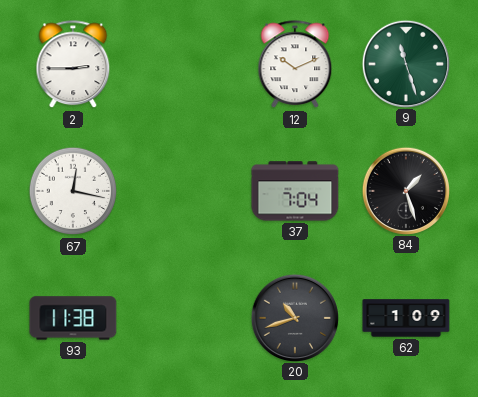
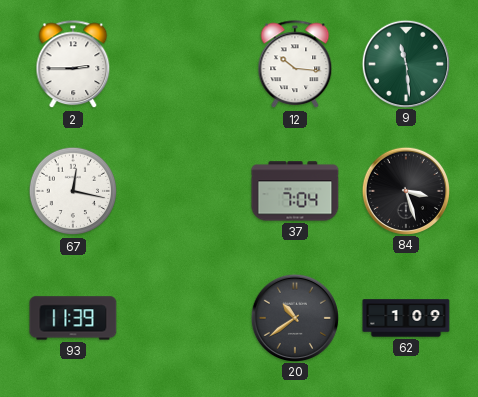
12: 10:11 -> 10:16 (295, 65)
9: 11:27 -> 11:29 (405, 63)
84: 1:27 -> 3:27 (405, 190)
93: 11:38 -> 11:39 (73, 318)
20: 10:42 -> 10:39 (294, 317)
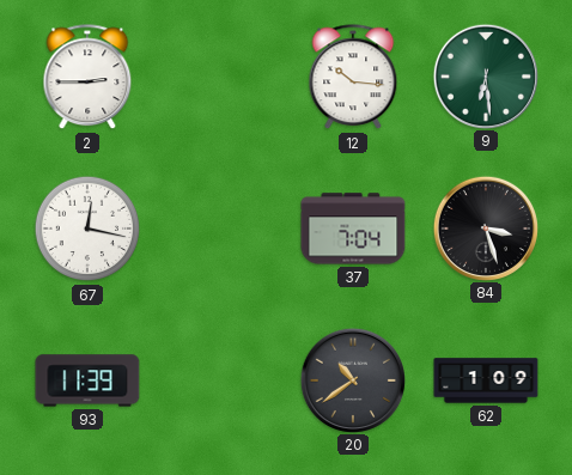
9: 11:29 -> 6:29 (485, 75)
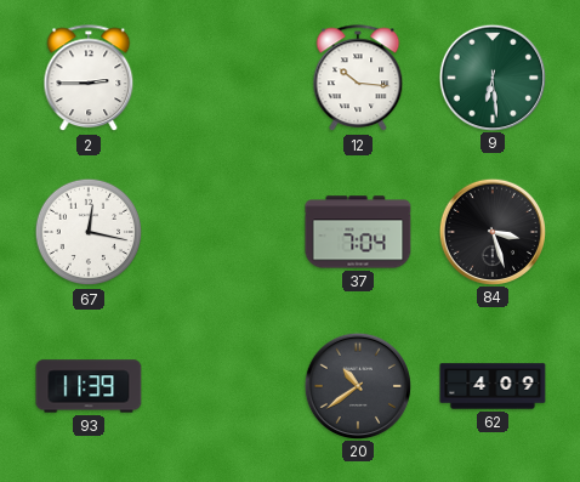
62: 1:09 -> 4:09 (493, 386)
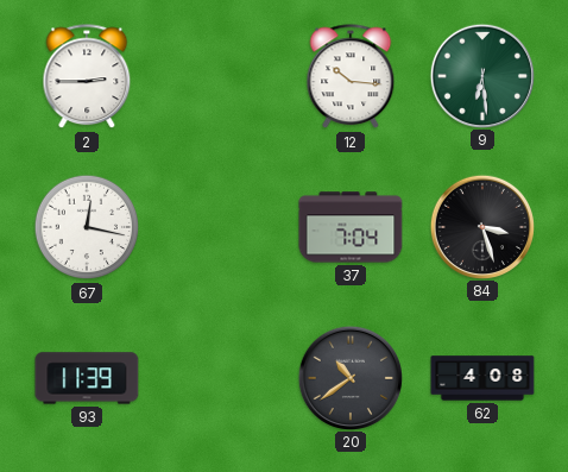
62: 4:09 -> 4:08 (482, 378)
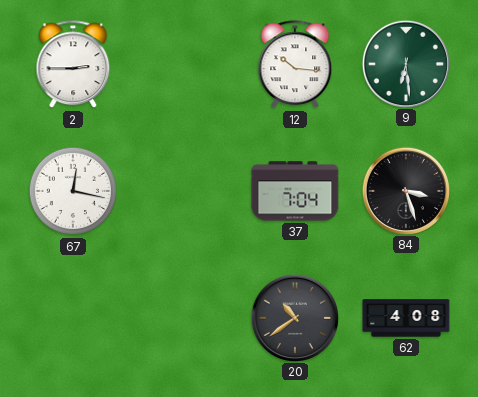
93: 11:39 -> none (87, 378)
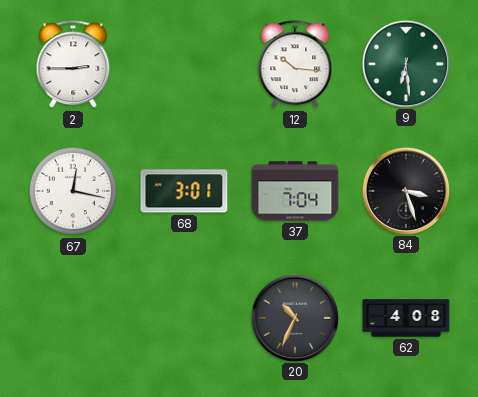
68: none -> 3:01 (184, 191)
20: 10:39 -> 10:34 (294, 317)
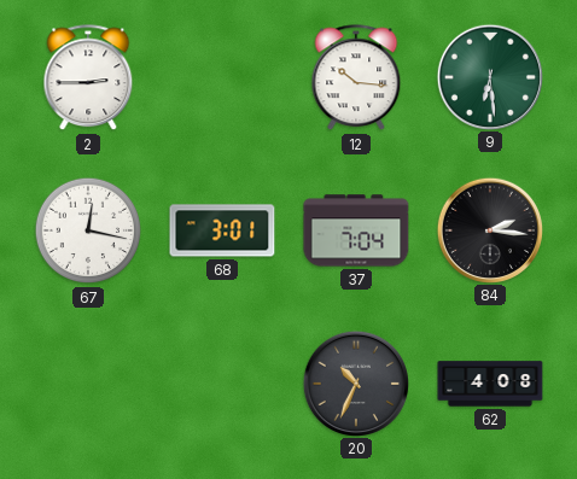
84: 3:27 -> 2:16 (489, 229)
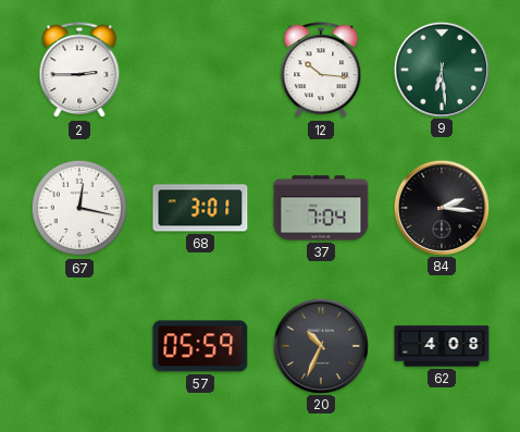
57: none -> 05:59 (200, 346)
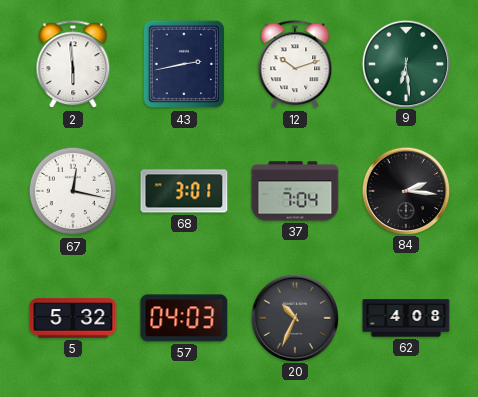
2: 2:45 -> 5:59 (73, 65)
43: none -> 2:43 (184, 64)
12: 10:16 -> 10:12 (295, 65)
5: none -> 5:32 (73, 318)
57: 05:59 -> 04:03 (184, 318)
